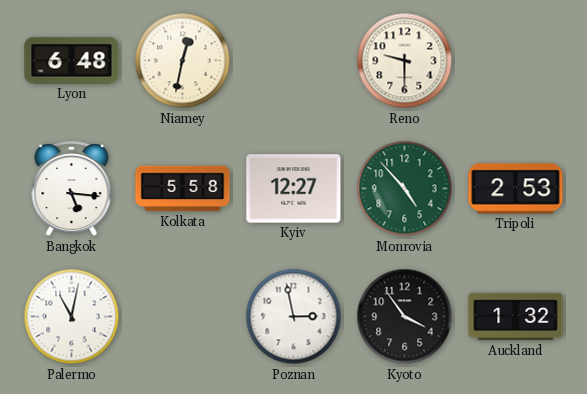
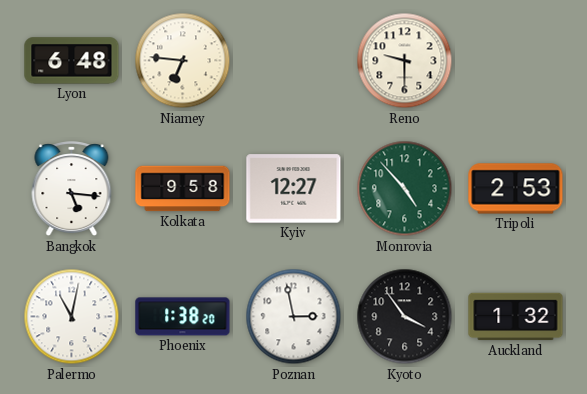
Niamey: 12:32 -> 6:46 (183, 61)
Kolkata: 5:58 -> 9:58 (183, 189)
Phoenix: none -> 1:38 (183, 317)
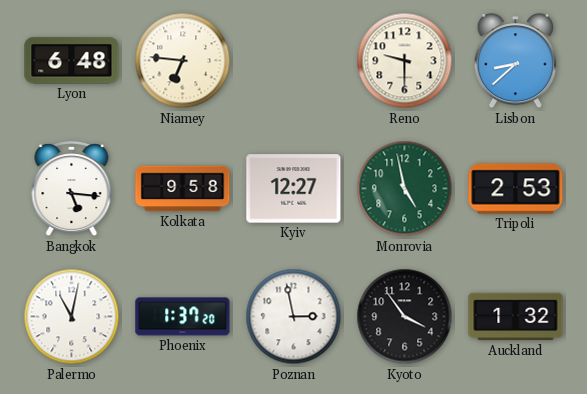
Lisbon: none -> 8:38 (515, 62)
Monrovia: 4:53 -> 4:58 (405, 189)
Phoenix: 1:38 -> 1:37 (183, 317)
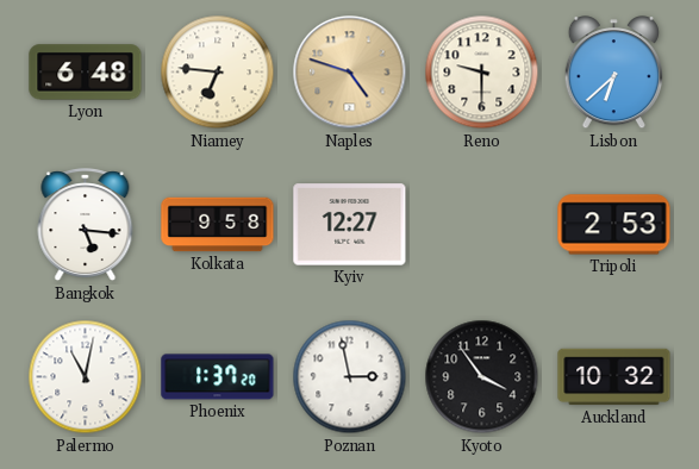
Naples: none -> 4:48 (350, 73)
Lisbon: 8:38 -> 6:38 (613, 74)
Monrovia: 4:58 -> none (405, 189)
Auckland: 1:32 -> 10:32 (614, 377)
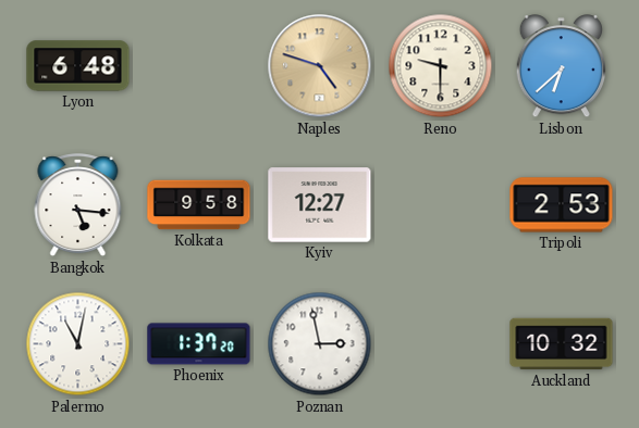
Niamey: 6:46 -> none (218, 73)
Kyoto: 3:54 -> none (482, 377)
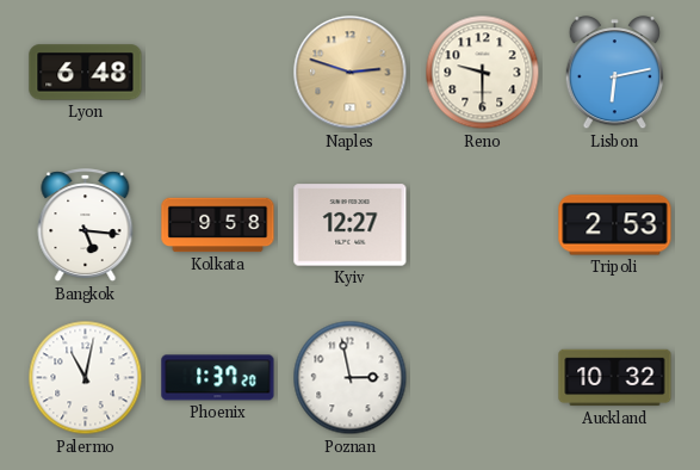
Naples: 4:48 -> 2:48 (351, 73)
Lisbon: 6:38 -> 6:13 (614, 74)
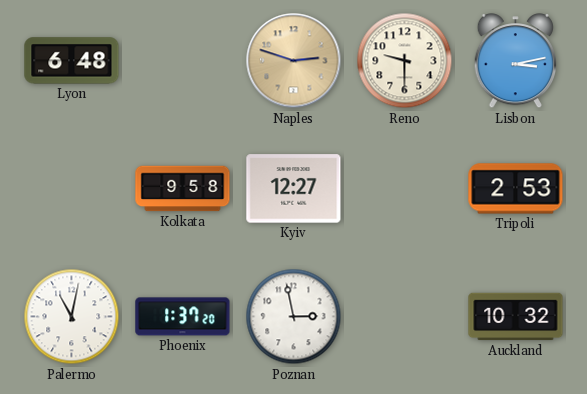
Lisbon: 6:13 -> 3:13 (515, 62)
Bangkok: 5:16 -> none (86, 225)
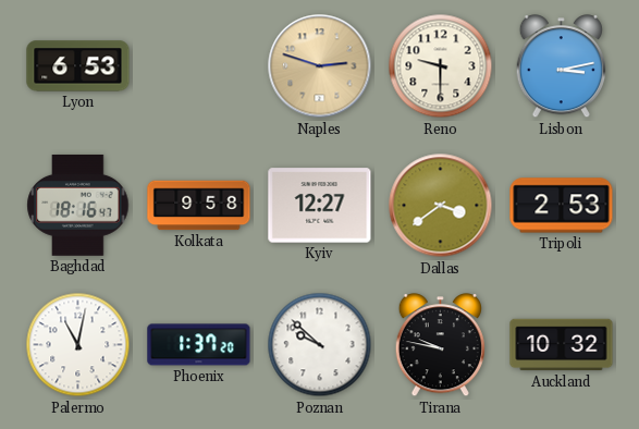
Lyon: 6:48 -> 6:53 (78, 66)
Baghdad: none -> 18:16 (78, 205)
Dallas: none -> 3:39 (441, 206)
Poznan: 2:58 -> 9:52 (320, 345)
Tirana: none -> 9:47 (440, 346)
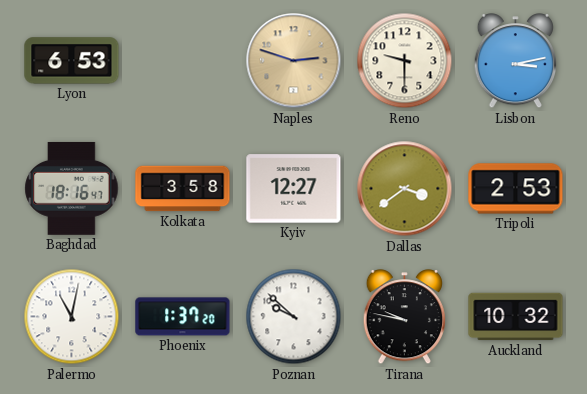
Kolkata: 9:58 -> 3:58 (183, 189)
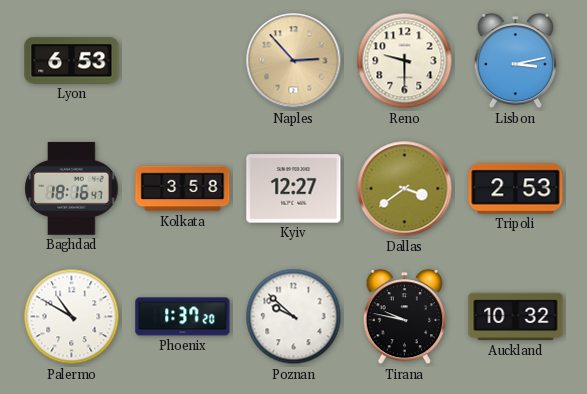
Naples: 2:48 -> 2:53 (294, 61)
Palermo: 11:02 -> 10:50 (72, 317)
